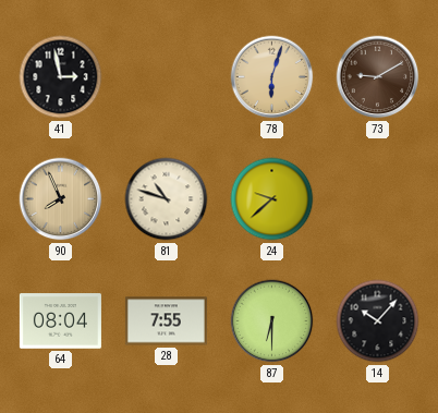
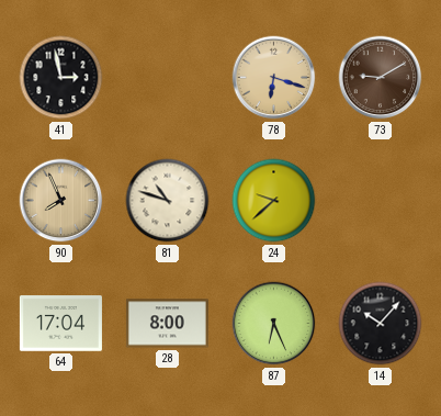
78: 6:03 -> 6:18 (274, 78)
64: 08:04 -> 17:04 (60, 324)
28: 7:55 -> 8:00 (167, 324)
87: 6:30 -> 6:26 (274, 324)
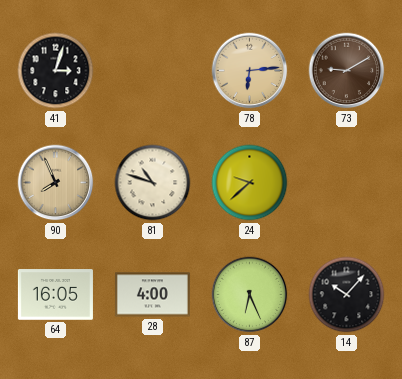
41: 2:58 -> 3:03 (56, 71)
78: 6:18 -> 6:14 (250, 71)
64: 17:04 -> 16:05 (55, 295)
28: 8:00 -> 4:00 (152, 295)
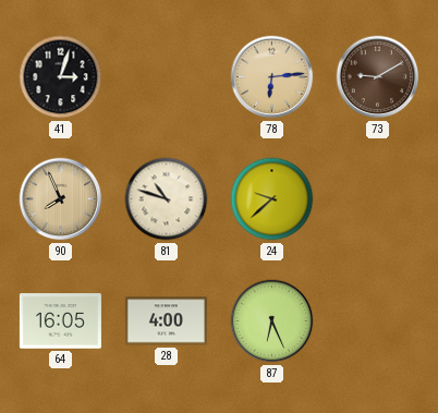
14: 10:07 -> none (347, 295)
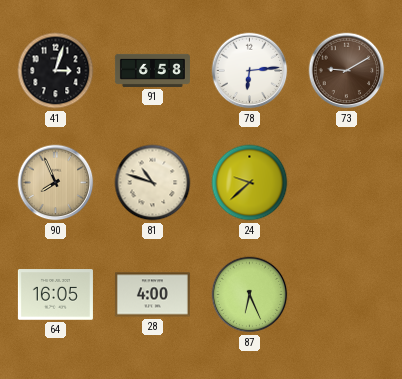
91: none -> 6:58 (152, 70)
78 dial: champagne -> white (250, 71)
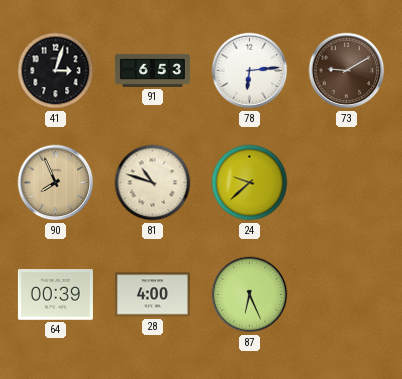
91: 6:58 -> 6:53 (152, 70)
64: 16:05 -> 00:39 (55, 295)
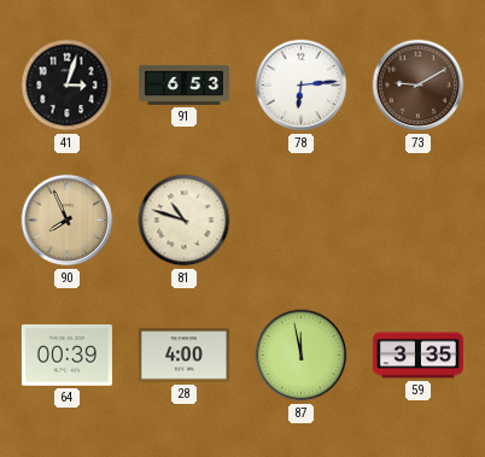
24: 9:38 -> none (250, 183)
87: 6:26 -> 11:58 (302, 356)
59: none -> 3:35 (417, 356)
